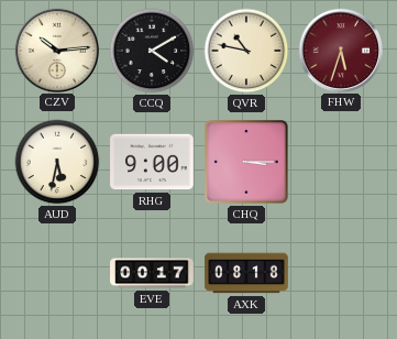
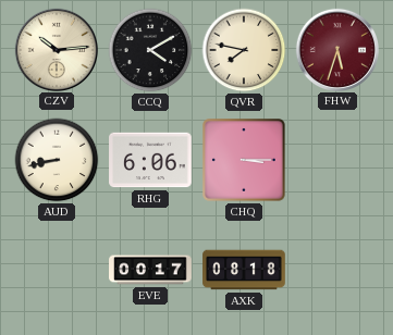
QVR: 10:47 -> 7:47 (244, 50)
AUD: 5:32 -> 8:43 (57, 160)
RHG: 9:00 -> 6:06 (150, 160)
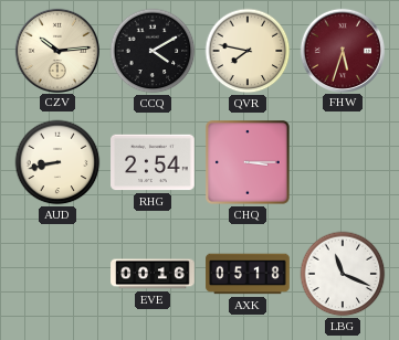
RHG: 6:06 -> 2:54 (153, 162)
EVE: 00:17 -> 00:16 (153, 274)
AXK: 08:18 -> 05:18 (248, 274)
LBG: none -> 11:19 (343, 274)
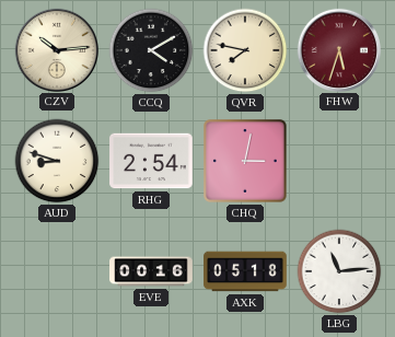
AUD: 8:43 -> 8:48 (57, 161)
CHQ: 3:15 -> 3:02 (246, 162)
LBG: 11:19 -> 11:14 (339, 271)
